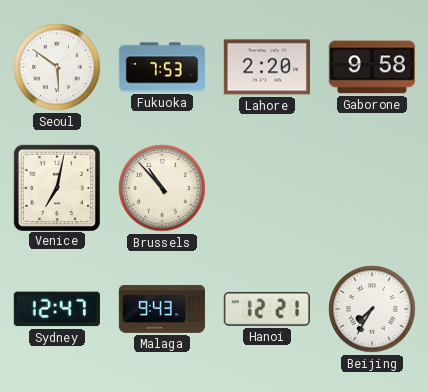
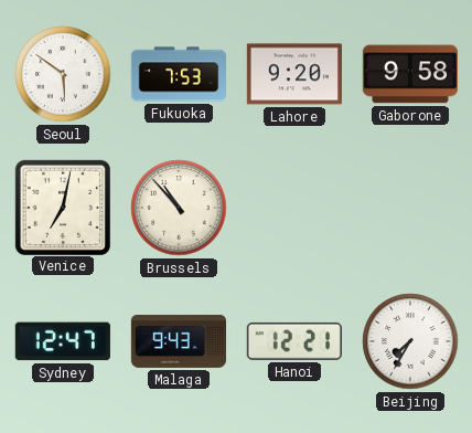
Lahore: 2:20 -> 9:20 (294, 74)
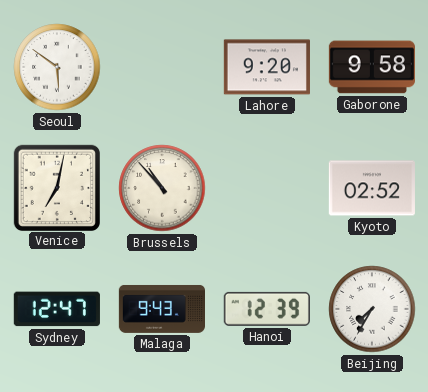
Fukuoka: 7:53 -> none (178, 74)
Kyoto: none -> 02:52 (372, 188)
Hanoi: 12:21 -> 12:39 (267, 309)
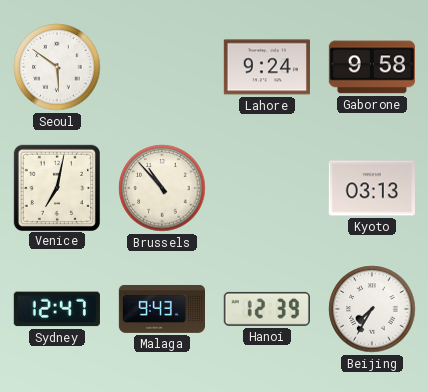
Lahore: 9:20 -> 9:24 (267, 67)
Kyoto: 02:52 -> 03:13 (372, 188)
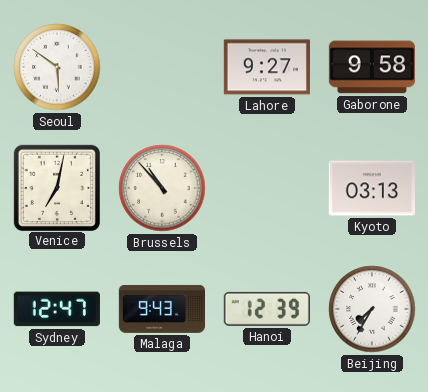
Lahore: 9:24 -> 9:27 (267, 67)
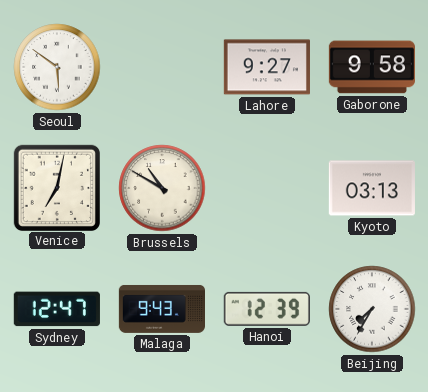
Brussels: 10:53 -> 10:50 (162, 188)
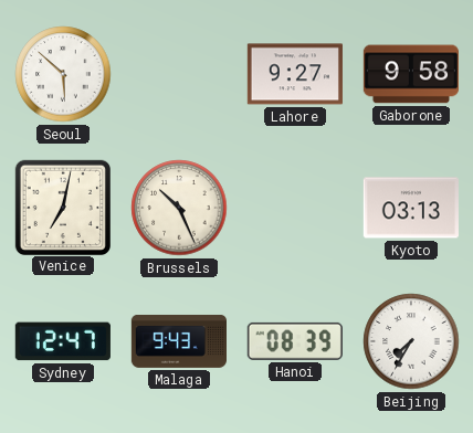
Seoul: 5:51 -> 5:52 (63, 74)
Brussels: 10:50 -> 10:26 (179, 208)
Hanoi: 12:39 -> 08:39 (295, 341)
